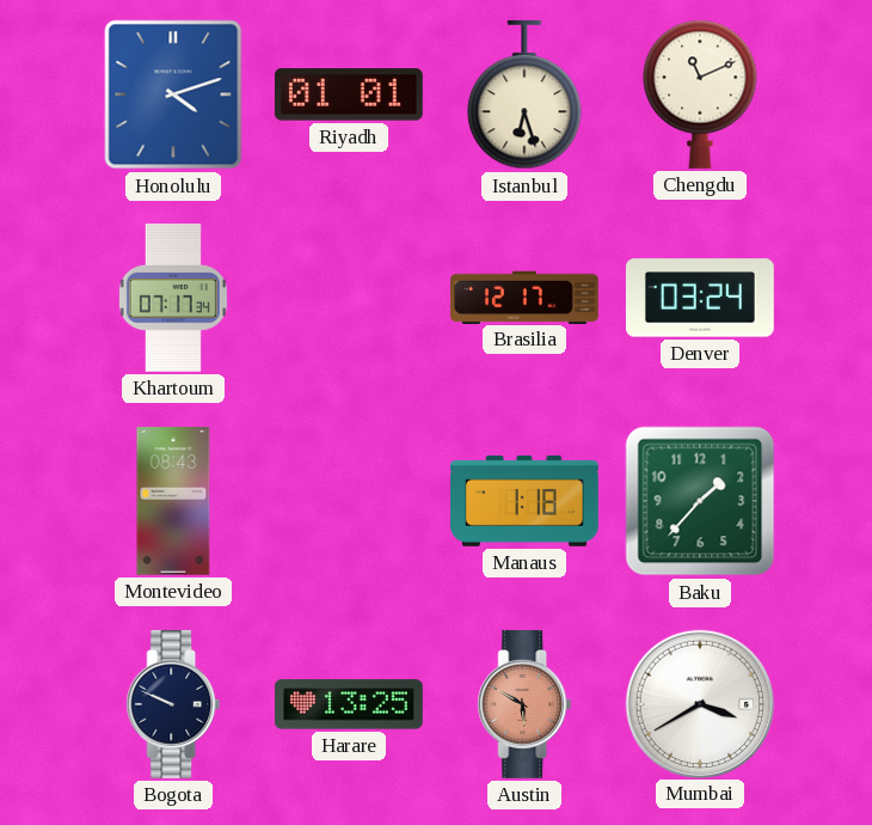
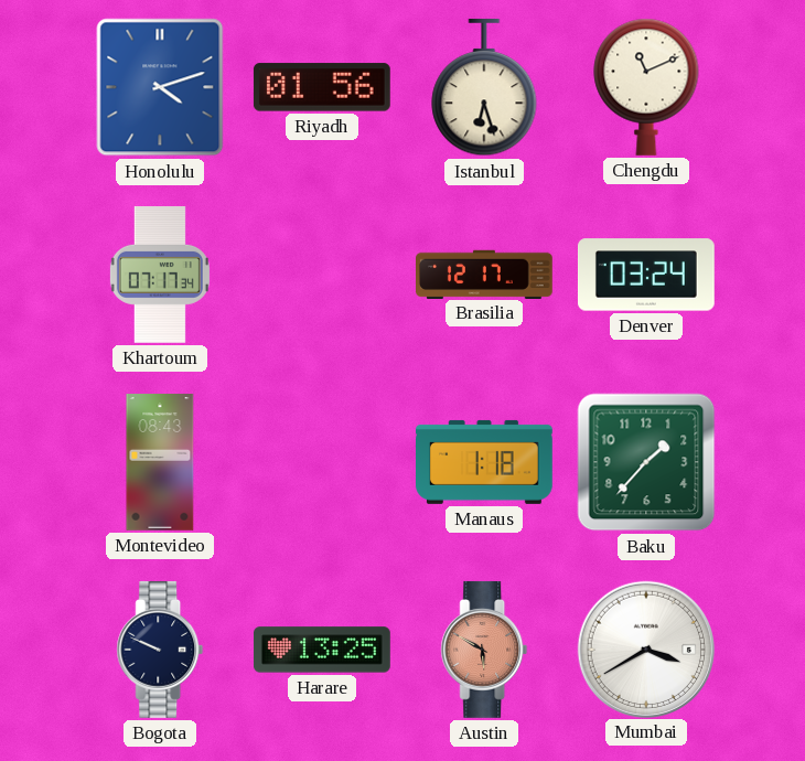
Riyadh: 01:01 -> 01:56 (322, 87)
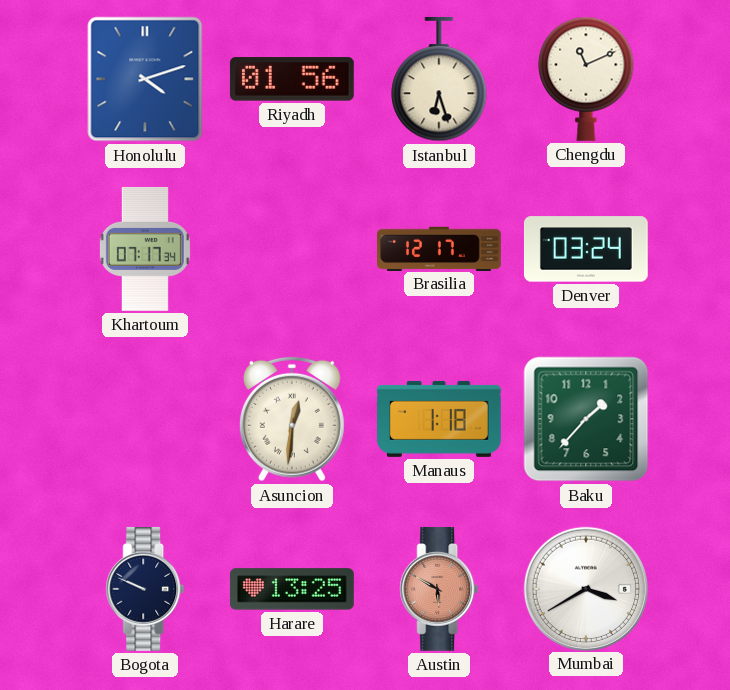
Montevideo: 08:43 -> none (160, 463)
Asuncion: none -> 12:31 (292, 419)
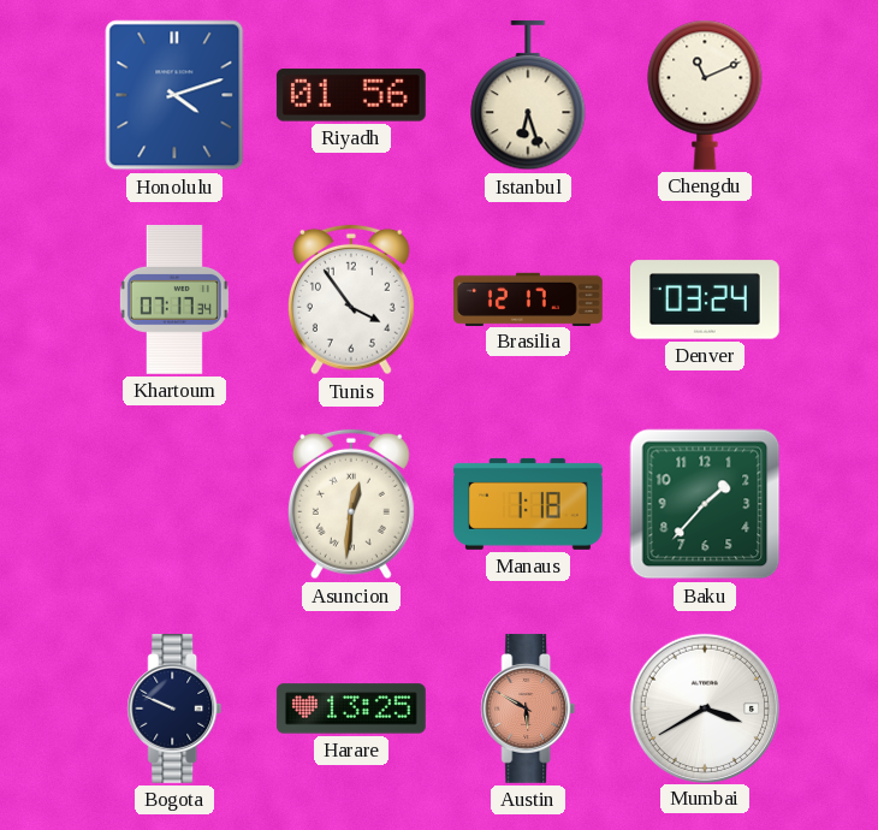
Tunis: none -> 3:54 (351, 300)
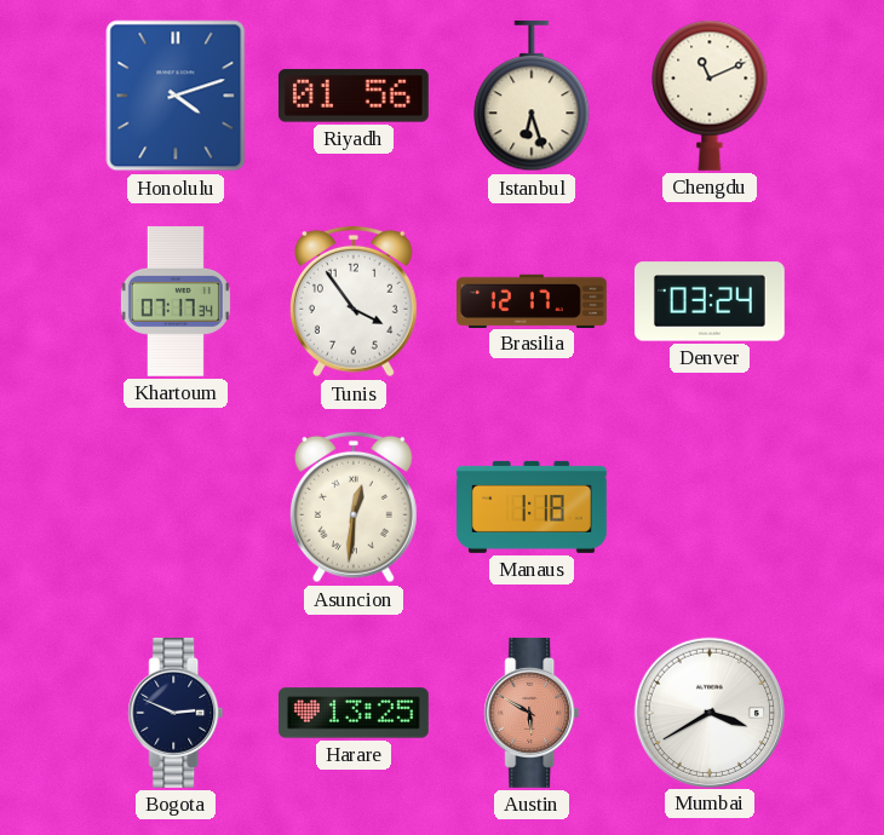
Baku: 1:37 -> none (705, 504)
Bogota: 9:49 -> 2:49 (176, 713)
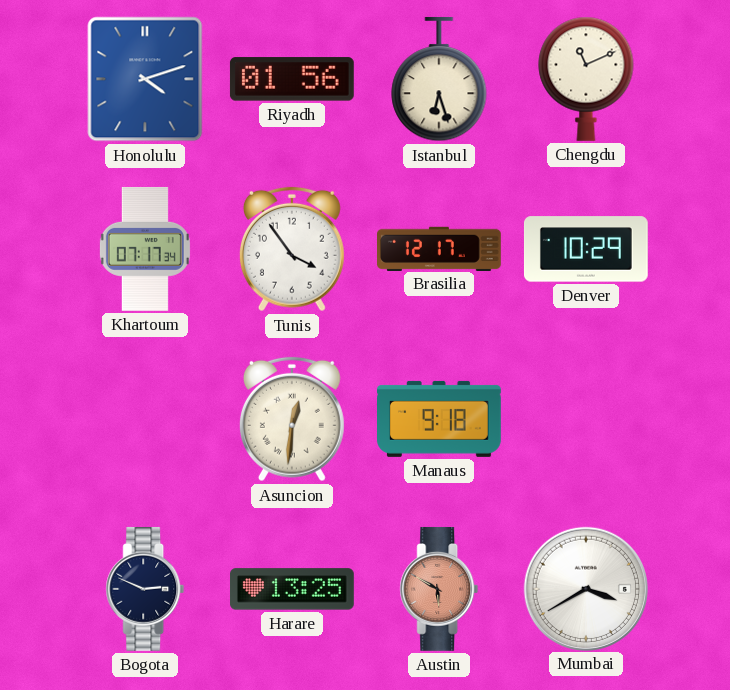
Denver: 03:24 -> 10:29 (586, 249)
Manaus: 1:18 -> 9:18 (440, 419)
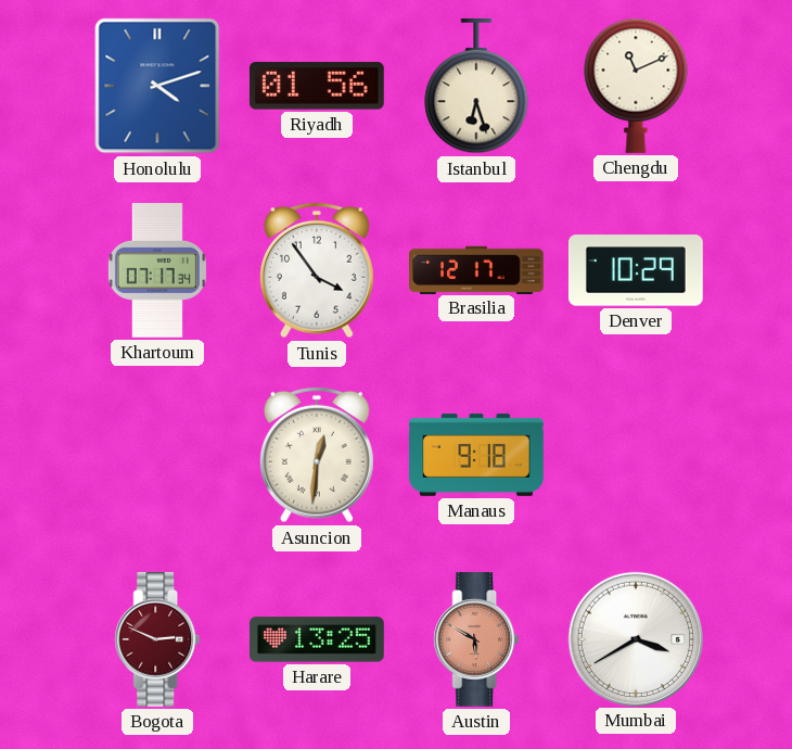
Bogota dial: navy -> burgundy (157, 639)
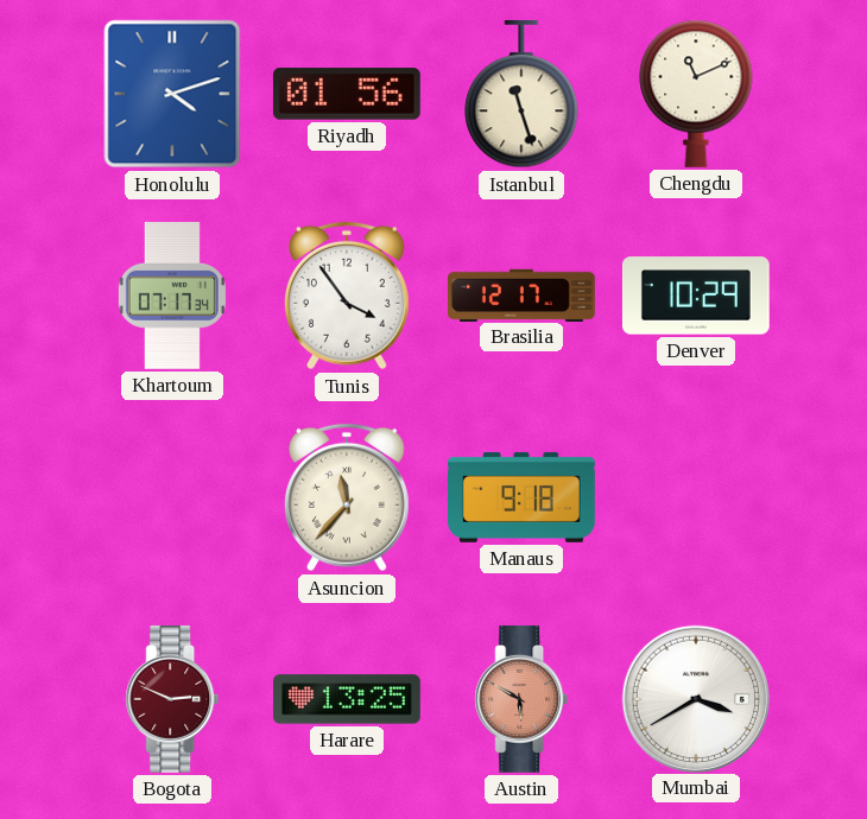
Istanbul: 6:27 -> 11:27 (521, 94)
Asuncion: 12:31 -> 11:37 (347, 497)
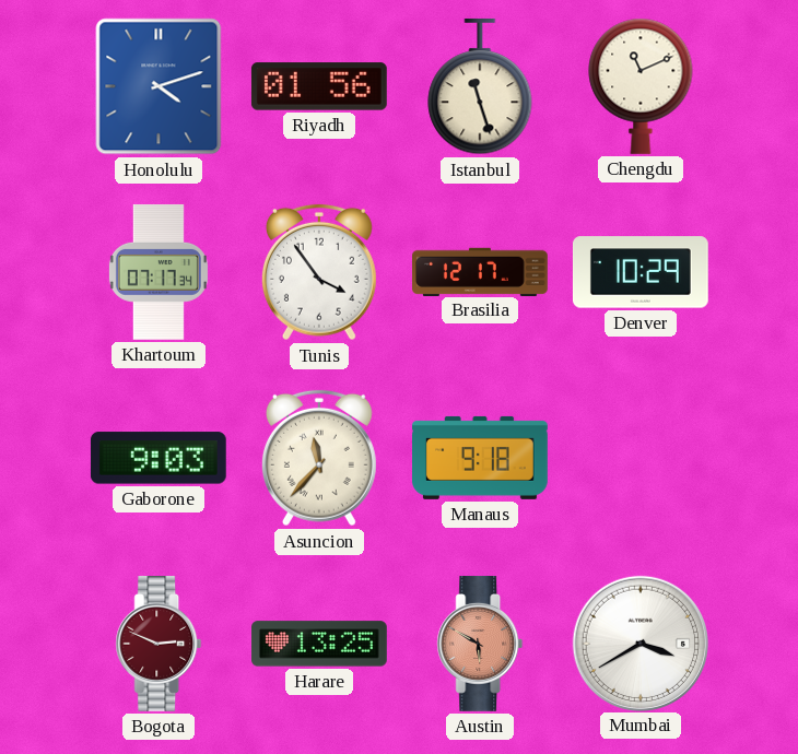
Gaborone: none -> 9:03 (159, 458)
